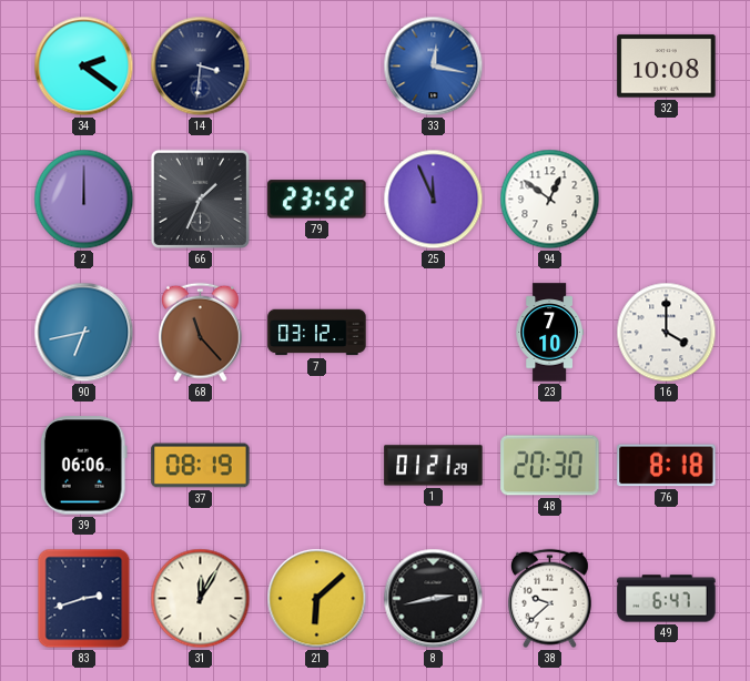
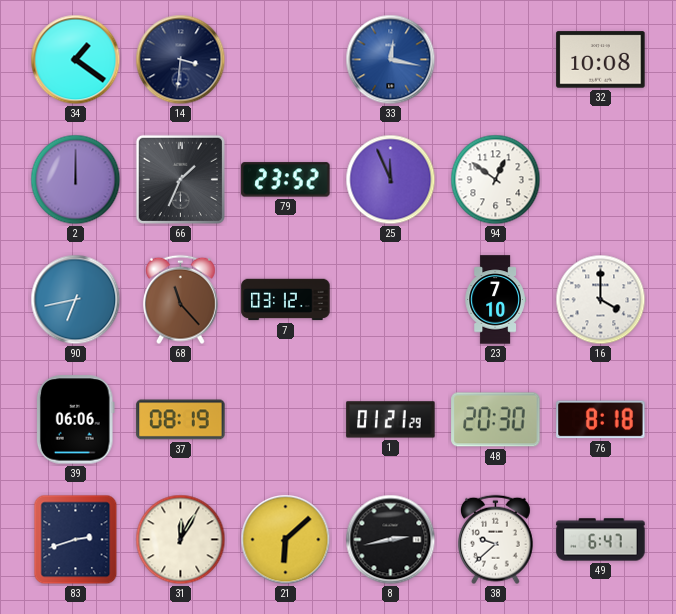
34: 2:21 -> 1:21 (76, 60)
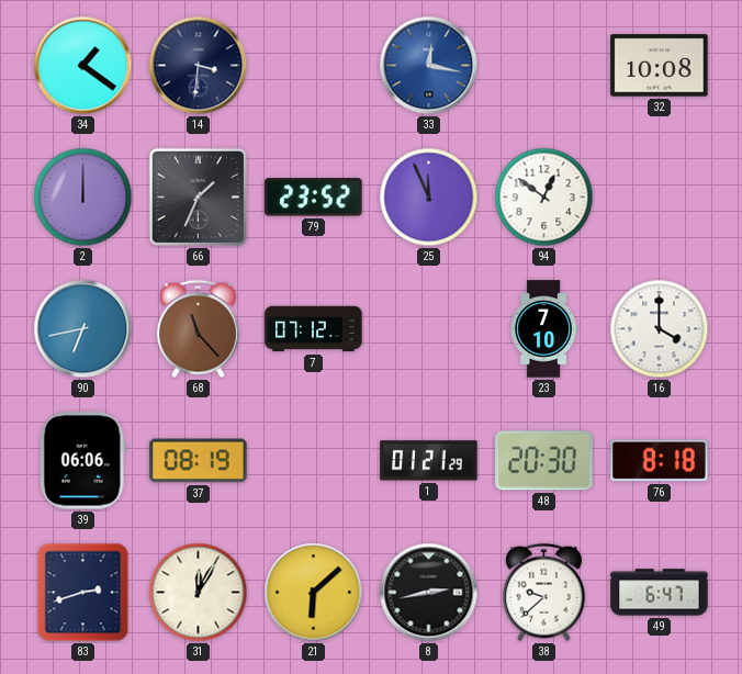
7: 03:12 -> 07:12 (314, 329)
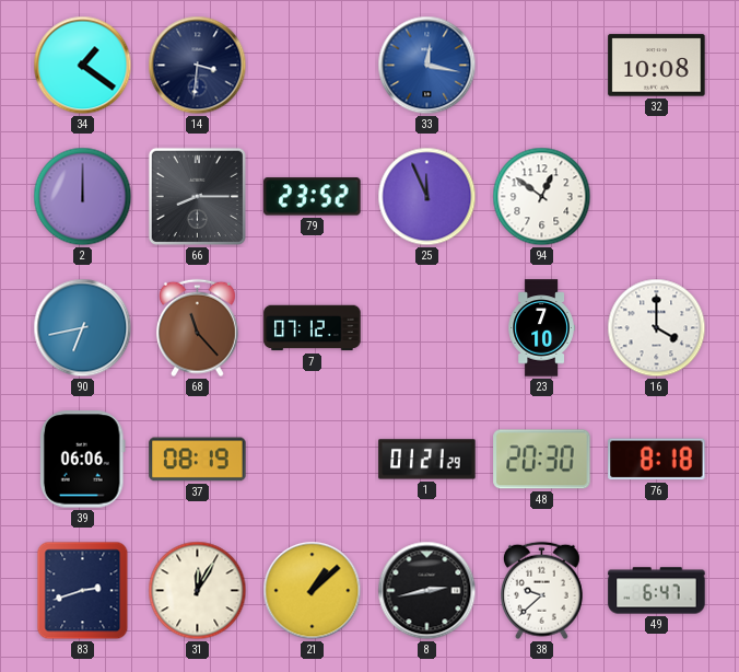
66: 1:34 -> 8:15 (197, 196)
21: 6:08 -> 1:08 (313, 591)
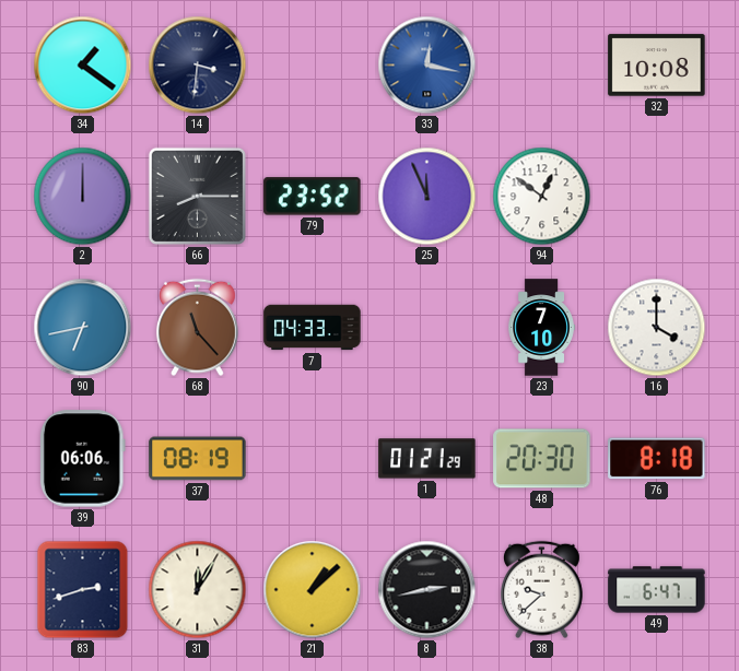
7: 07:12 -> 04:33 (313, 328)
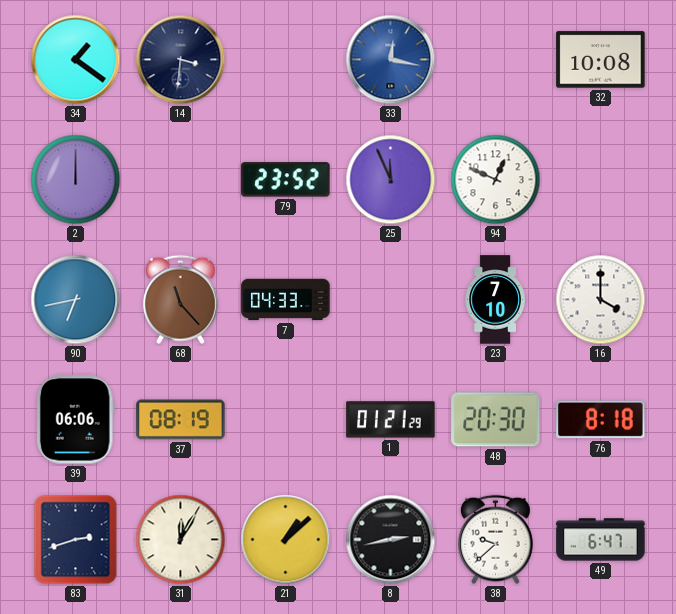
66: 8:15 -> none (197, 196)
94: 12:51 -> 12:49 (496, 180)
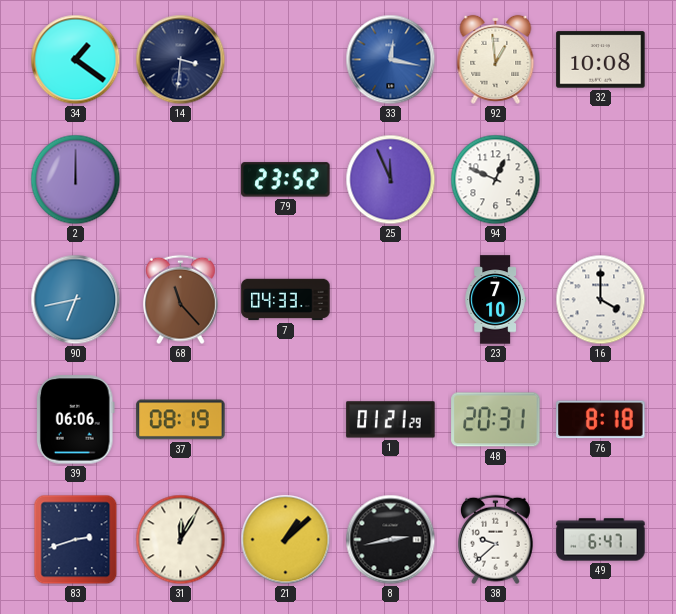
92: none -> 12:59 (496, 59)
48: 20:30 -> 20:31 (496, 420)
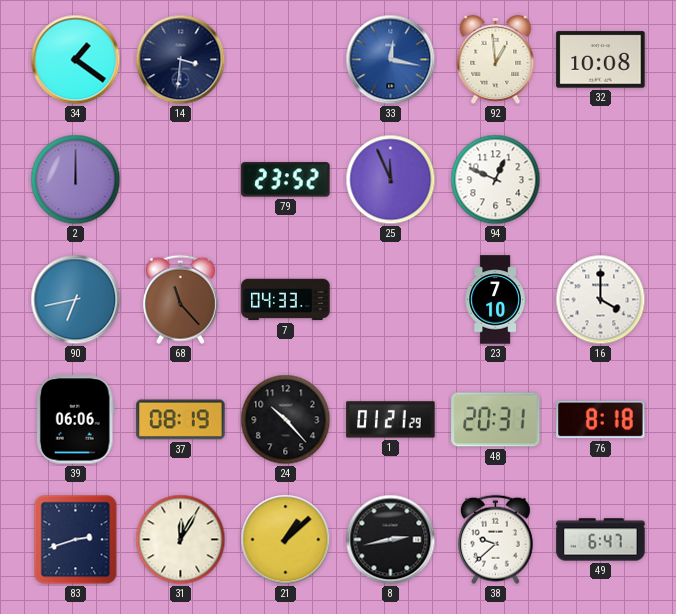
24: none -> 10:23 (286, 420)
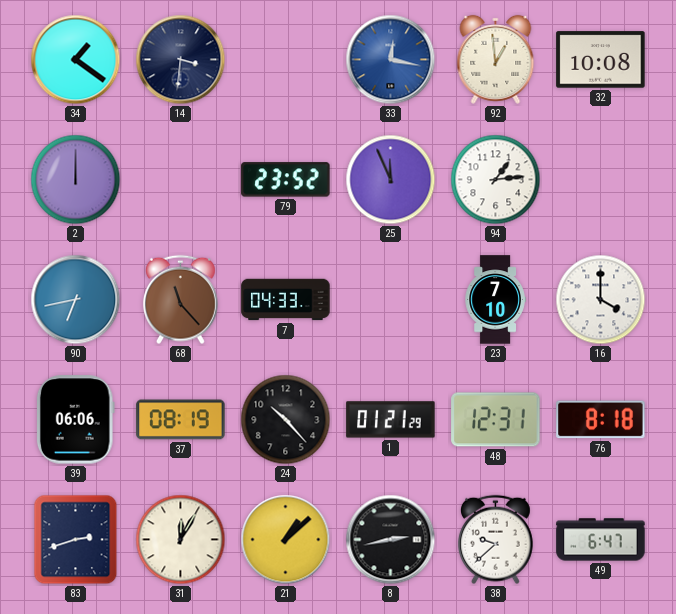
94: 12:49 -> 1:14 (496, 180)
48: 20:31 -> 12:31 (496, 420)
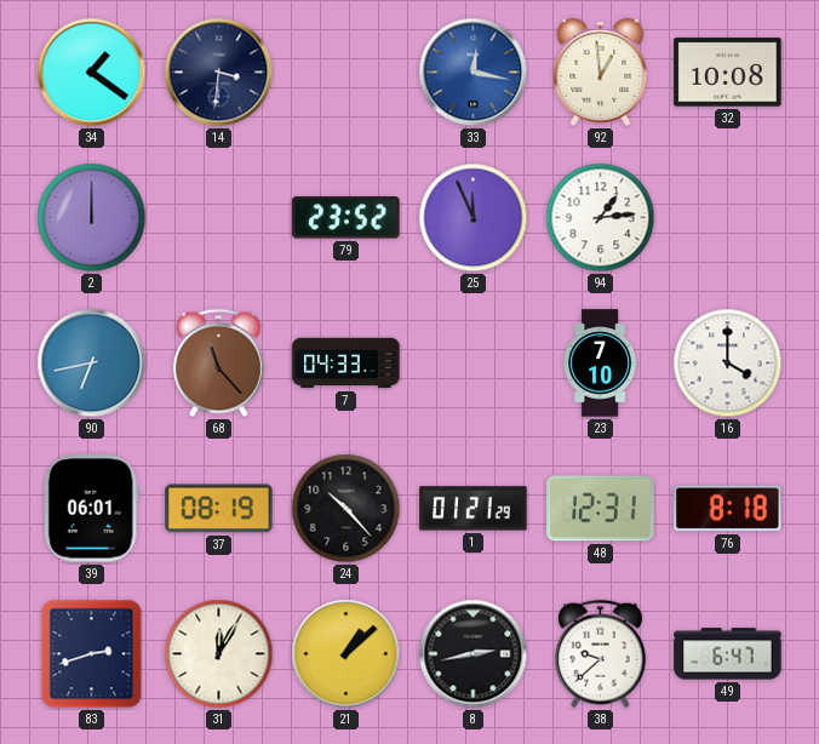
39: 06:06 -> 06:01 (91, 509)
